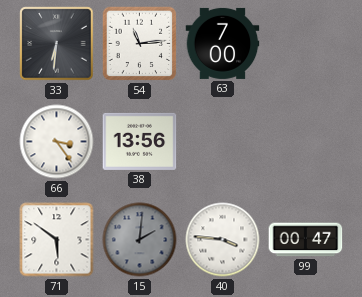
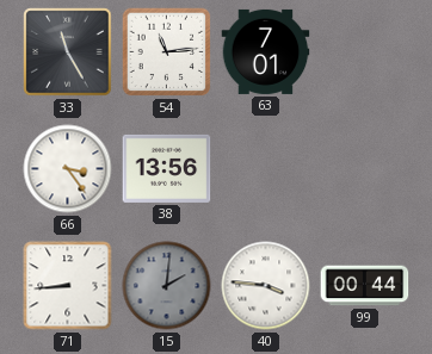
33: 6:31 -> 11:25 (68, 52)
63: 7:00 -> 7:01 (266, 51)
71: 5:51 -> 8:44 (68, 286)
99: 00:47 -> 00:44 (365, 286)
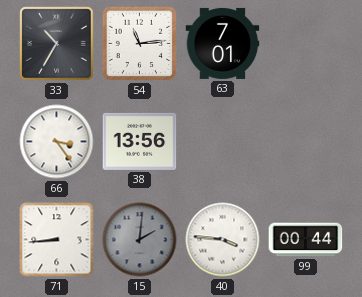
33: 11:25 -> 10:35 (57, 44)
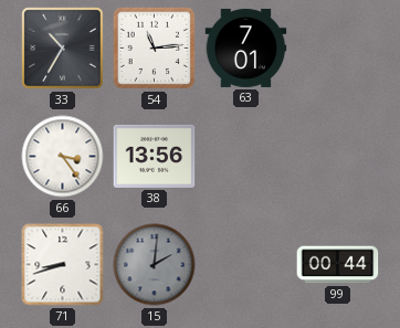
71: 8:44 -> 8:42 (63, 265)
40: 3:46 -> none (223, 240)
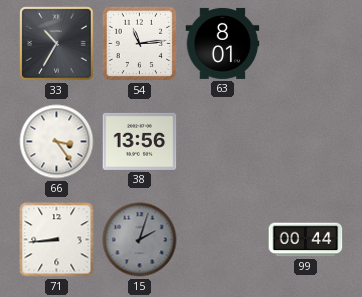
63: 7:01 -> 8:01 (223, 43)
71: 8:42 -> 8:44 (57, 240)
15: 2:01 -> 2:03 (140, 240)
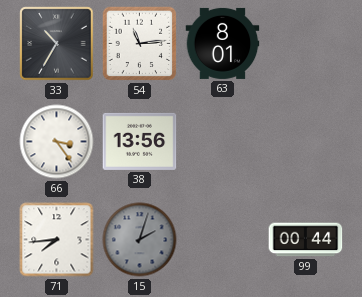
71: 8:44 -> 7:44 (57, 240)
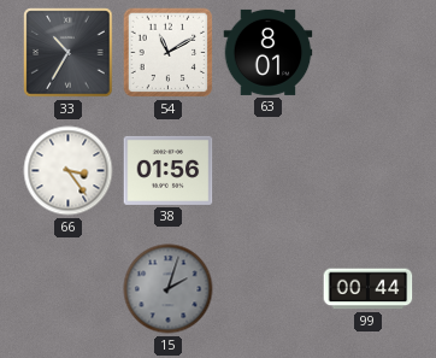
54: 11:14 -> 11:10 (169, 53)
38: 13:56 -> 01:56 (169, 170)
71: 7:44 -> none (57, 240)
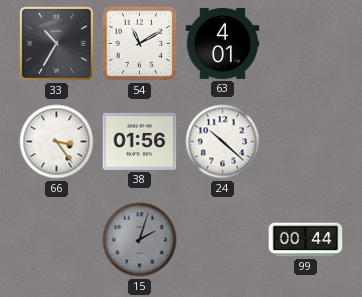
63: 8:01 -> 4:01 (223, 43)
24: none -> 10:22 (223, 142)
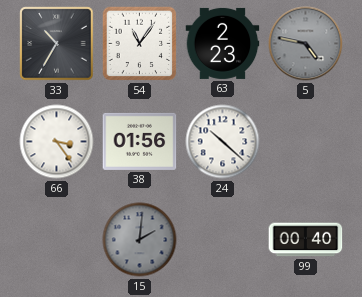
54: 11:10 -> 11:06 (140, 44)
63: 4:01 -> 2:23 (223, 43)
5: none -> 4:47 (306, 44)
15: 2:03 -> 2:01 (140, 240)
99: 00:44 -> 00:40 (306, 240)
